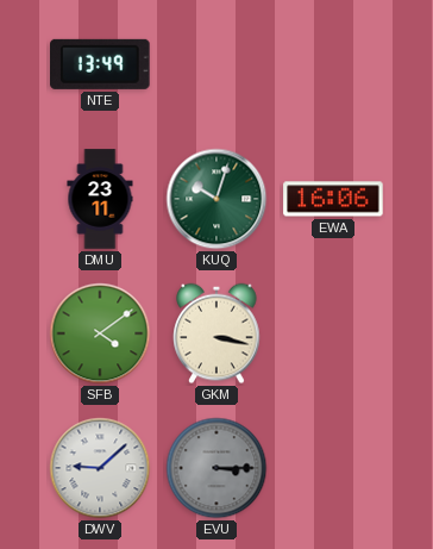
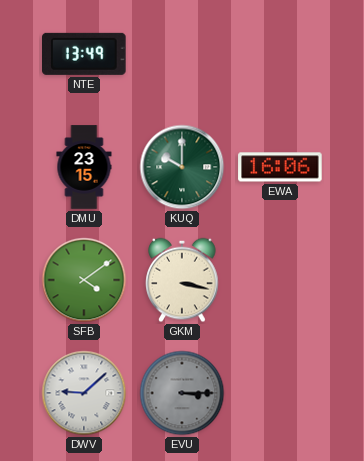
DMU: 23:11 -> 23:15 (84, 167)
KUQ: 10:03 -> 10:00 (182, 167)
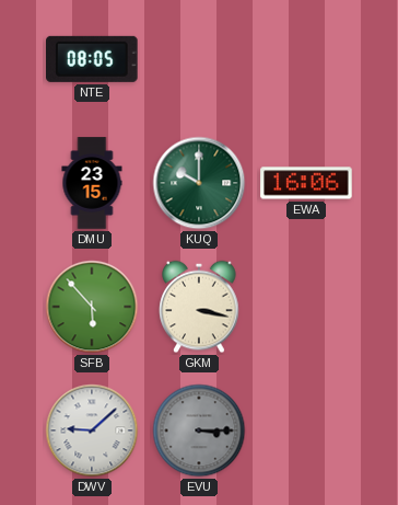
NTE: 13:49 -> 08:05 (93, 59)
SFB: 4:09 -> 5:53 (92, 307)
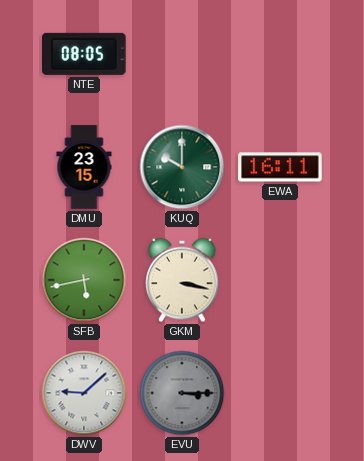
EWA: 16:06 -> 16:11 (280, 167)
SFB: 5:53 -> 5:43 (84, 280)
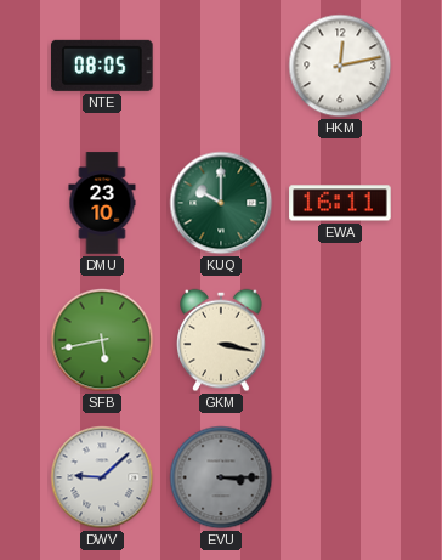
HKM: none -> 12:13 (340, 66)
DMU: 23:15 -> 23:10 (102, 203)
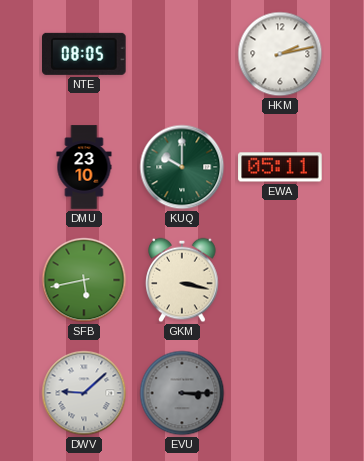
HKM: 12:13 -> 2:13 (280, 54)
EWA: 16:11 -> 05:11 (280, 167)
